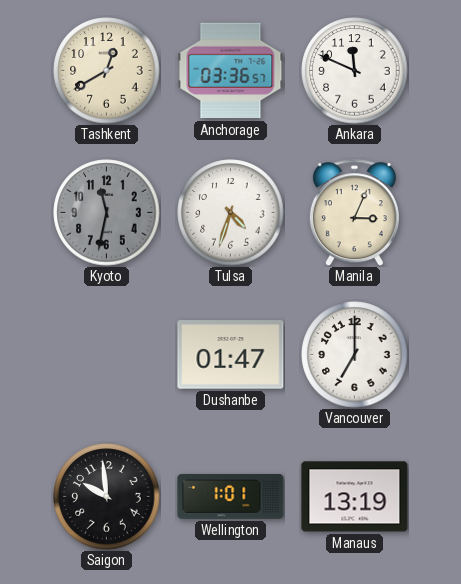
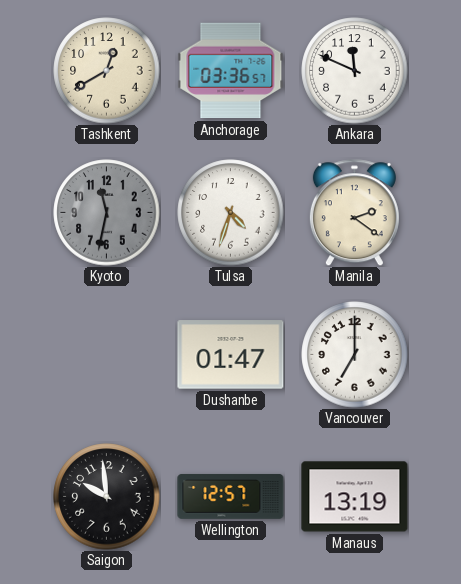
Manila: 3:04 -> 2:21 (354, 213)
Wellington: 1:01 -> 12:57 (231, 497)
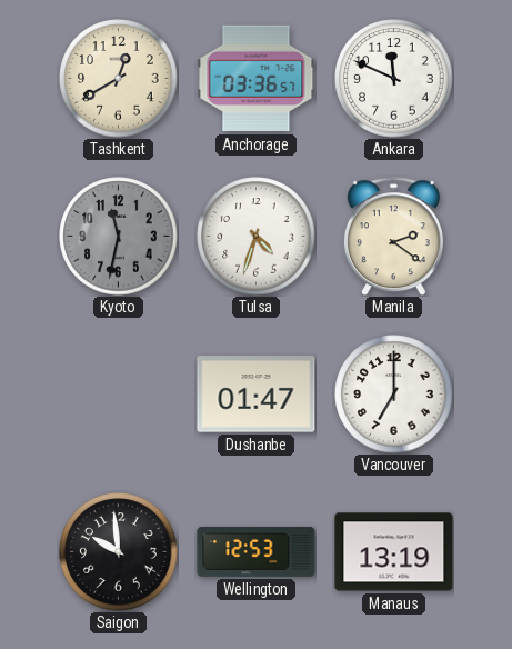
Wellington: 12:57 -> 12:53 (257, 552)
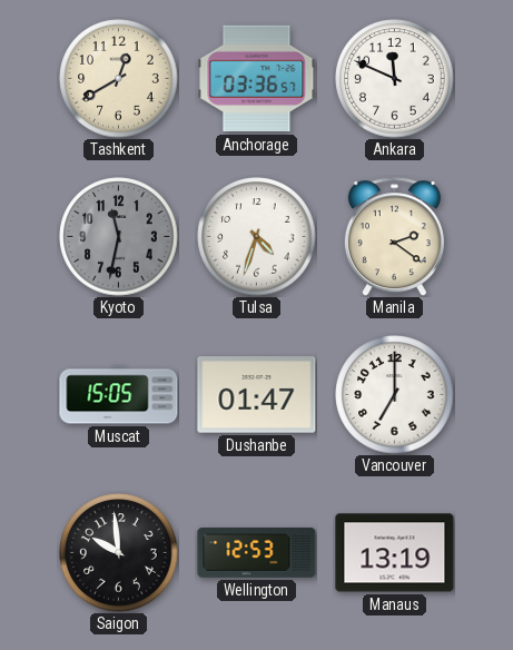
Muscat: none -> 15:05 (119, 395)
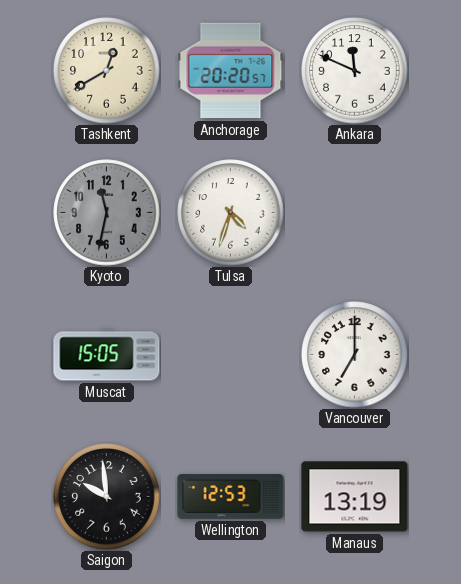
Anchorage: 03:36 -> 20:20 (231, 71)
Manila: 2:21 -> none (394, 237)
Dushanbe: 01:47 -> none (257, 395)
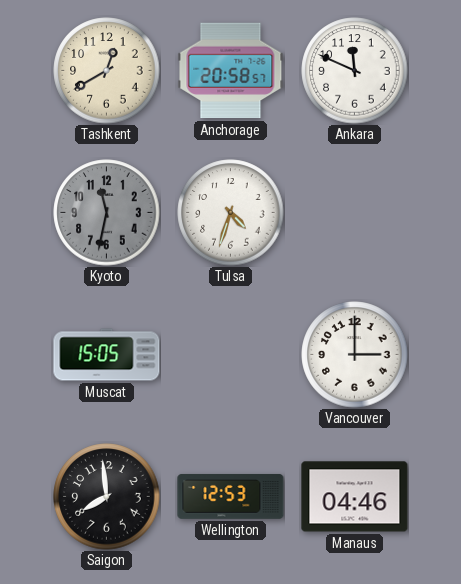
Anchorage: 20:20 -> 20:58 (231, 71)
Vancouver: 7:00 -> 3:00 (355, 355)
Saigon: 9:59 -> 7:59 (107, 497)
Manaus: 13:19 -> 04:46 (355, 497)
